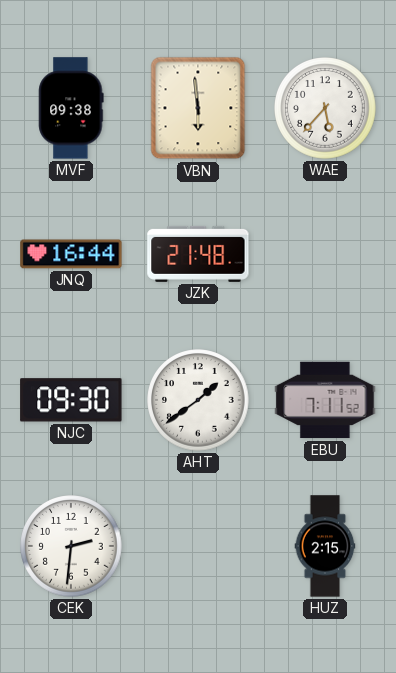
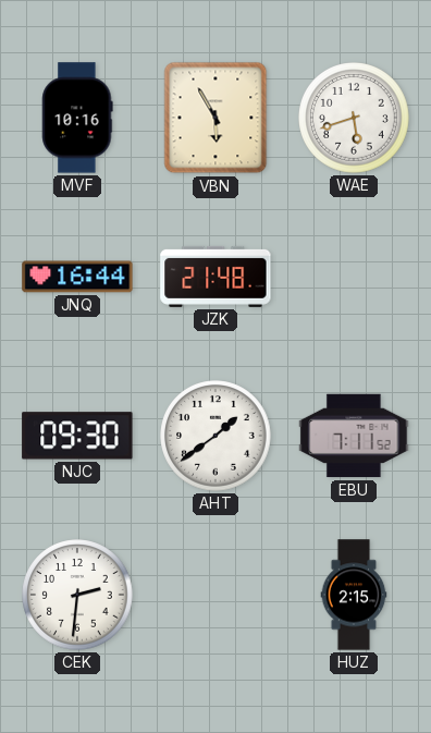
MVF: 09:38 -> 10:16 (77, 118)
VBN: 5:59 -> 5:55 (215, 118)
WAE: 5:37 -> 5:42 (354, 118)
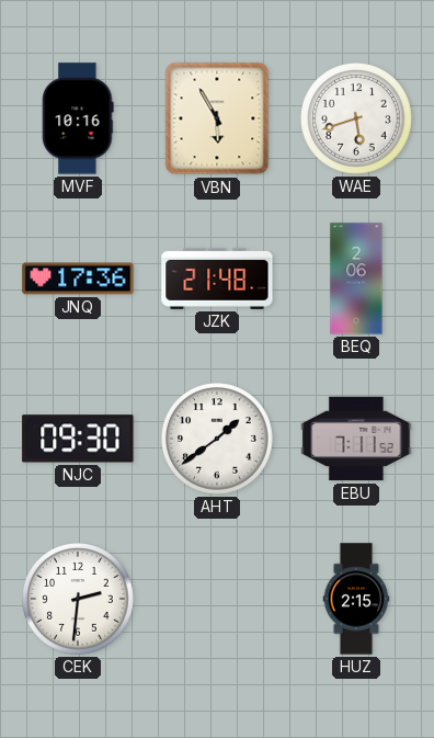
JNQ: 16:44 -> 17:36 (78, 279)
BEQ: none -> 2:06 (356, 279)
